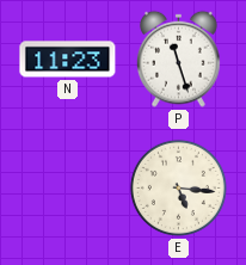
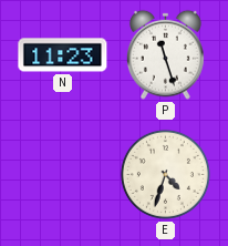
E: 5:16 -> 4:33 (165, 174)
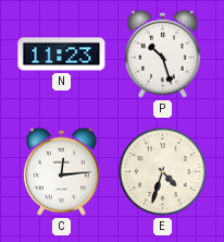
P: 11:27 -> 10:27 (162, 53)
C: none -> 12:14 (61, 171)
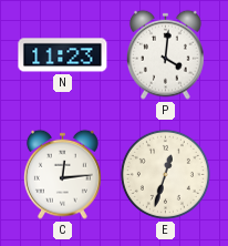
P: 10:27 -> 4:01 (165, 54)
E: 4:33 -> 12:33 (165, 174)
